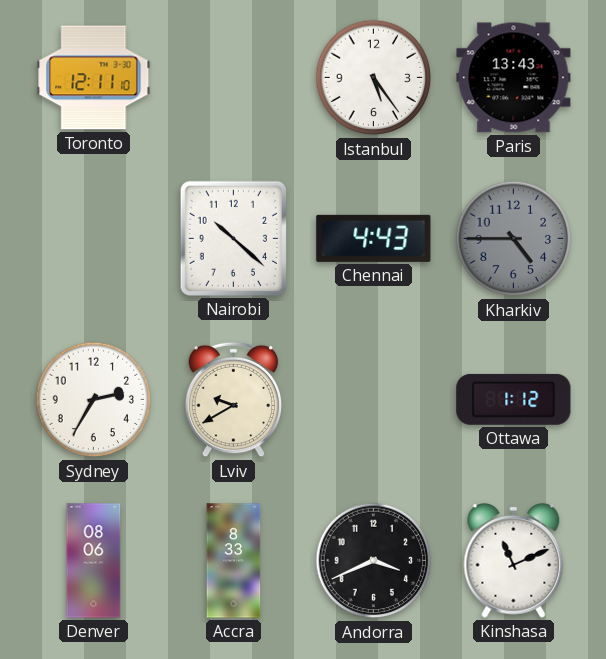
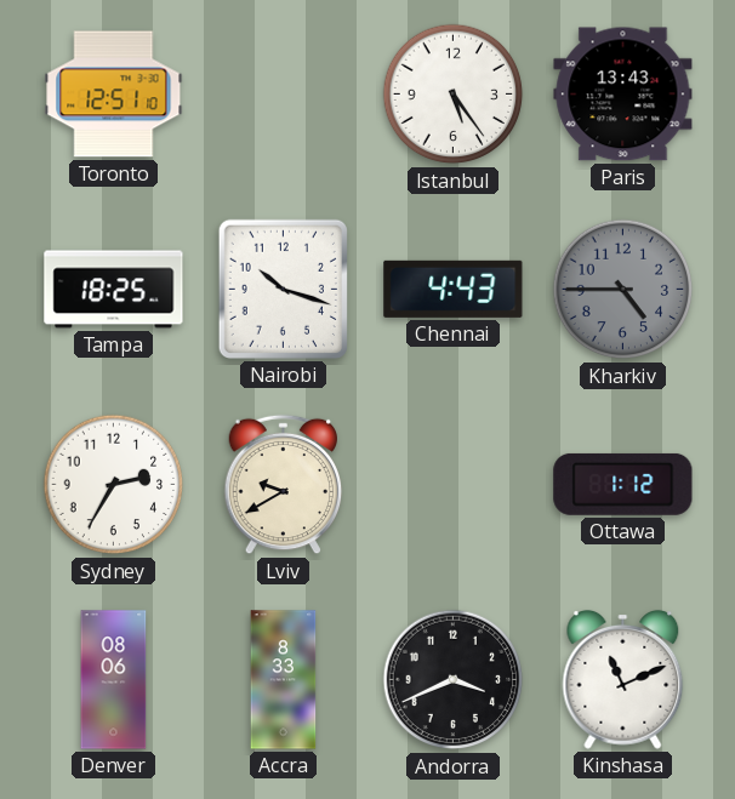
Toronto: 12:11 -> 12:51 (114, 95)
Tampa: none -> 18:25 (114, 290)
Nairobi: 10:22 -> 10:18 (283, 289)
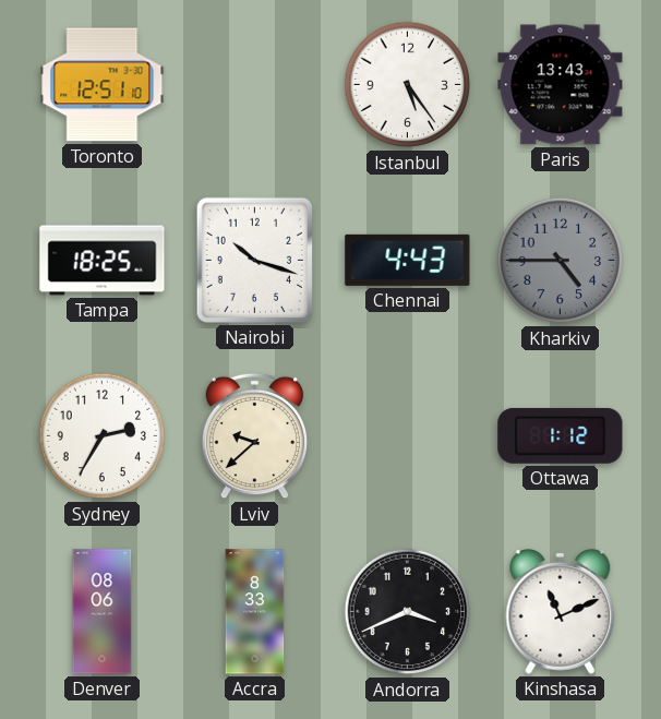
Lviv: 9:40 -> 9:38 (255, 436)
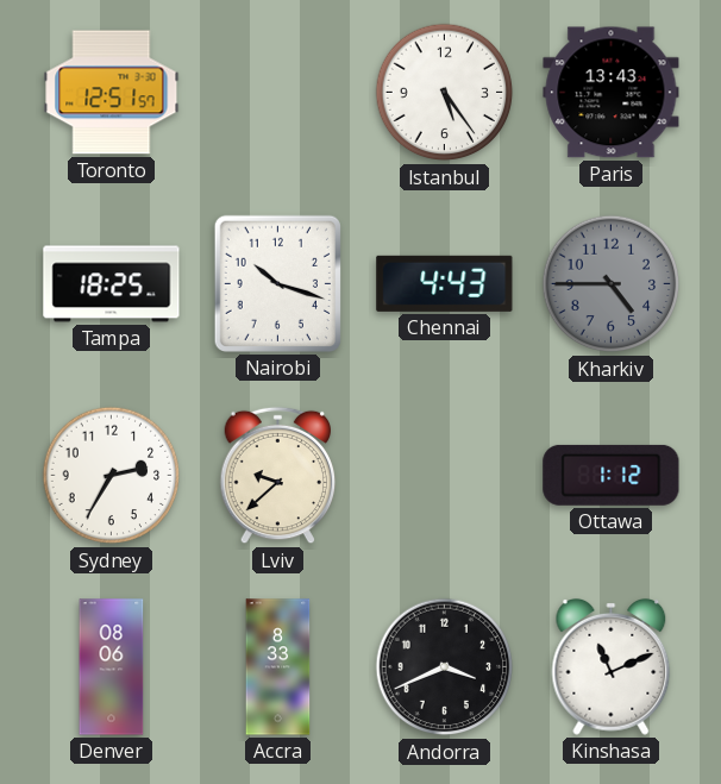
Toronto: 12:51:10 -> 12:51:57 (112, 93)
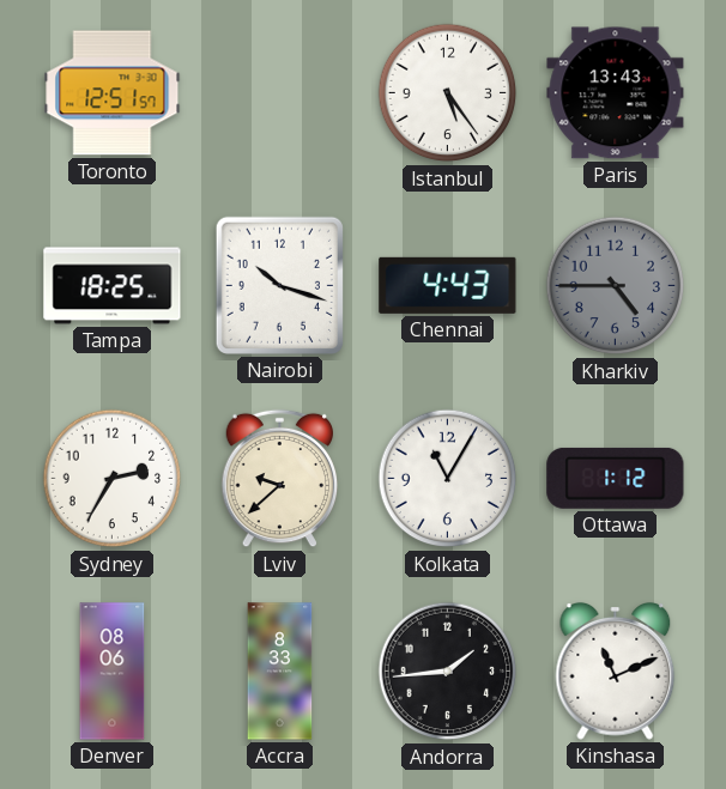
Kolkata: none -> 11:05 (448, 479)
Andorra: 3:41 -> 1:44 (448, 672)
